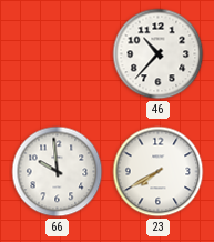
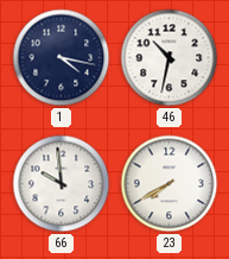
1: none -> 4:17 (62, 58)
46: 10:37 -> 10:32 (170, 58)
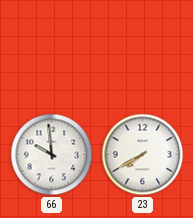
1: 4:17 -> none (62, 58)
46: 10:32 -> none (170, 58)
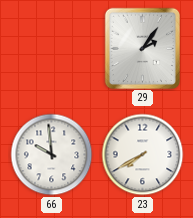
29: none -> 2:06 (142, 48)
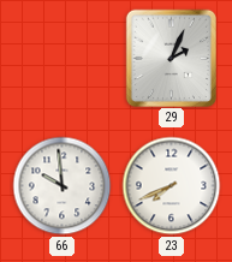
29: 2:06 -> 2:04 (171, 58)
23: 7:40 -> 7:41 (172, 186)
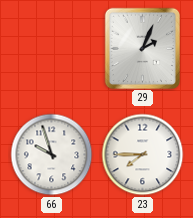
66: 9:59 -> 9:57 (52, 155)
23: 7:41 -> 7:45 (143, 155)
